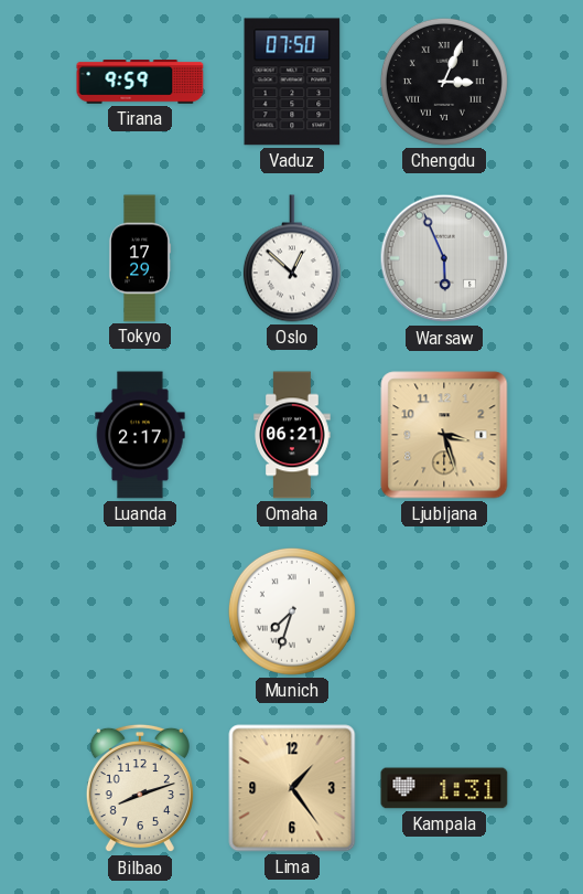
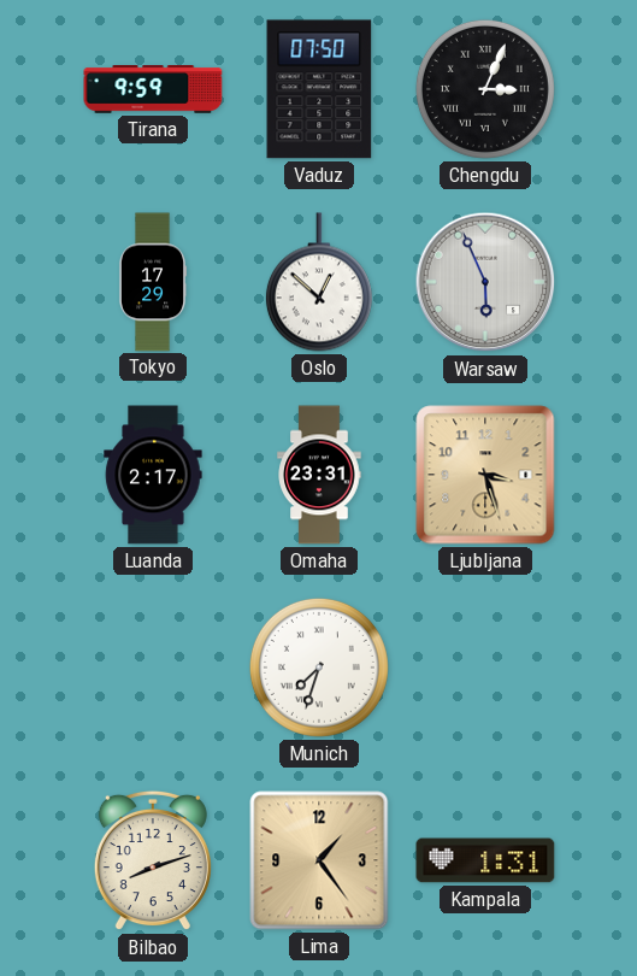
Omaha: 06:21 -> 23:31 (319, 475)
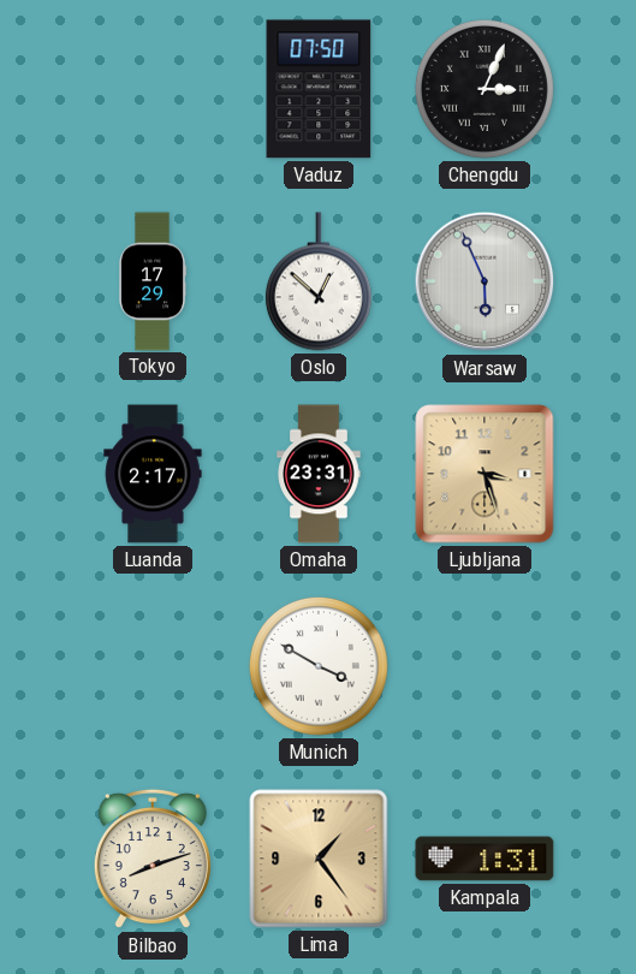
Tirana: 9:59 -> none (153, 90)
Munich: 7:33 -> 3:50 (319, 666)
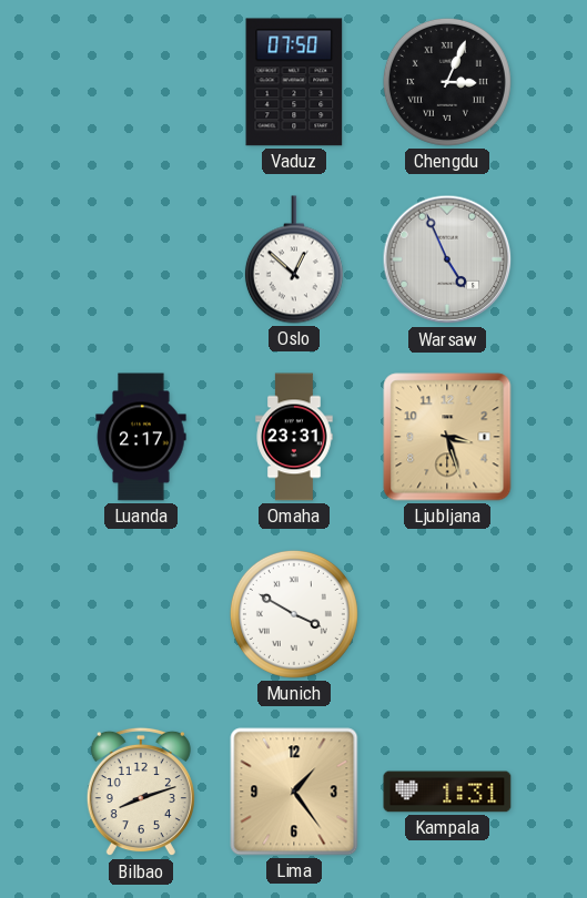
Tokyo: 17:29 -> none (153, 281)
Warsaw: 5:56 -> 4:56 (447, 259)
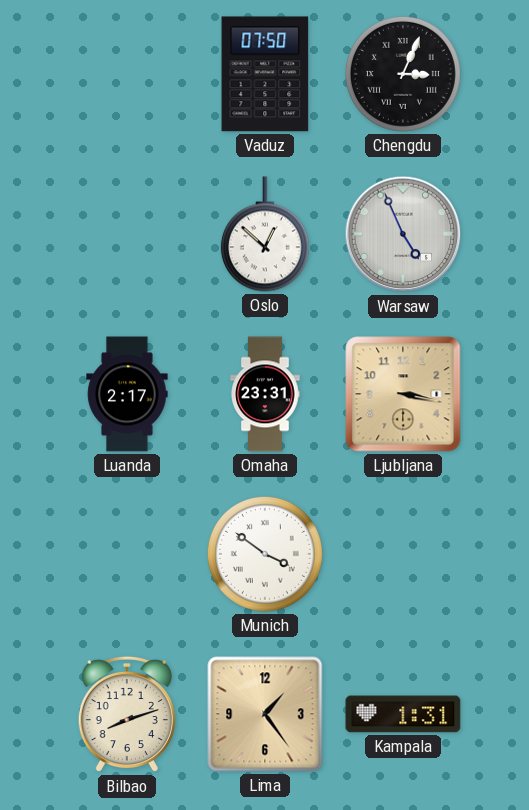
Ljubljana: 3:27 -> 3:17 (403, 394)
Munich: 3:50 -> 3:51 (265, 554)
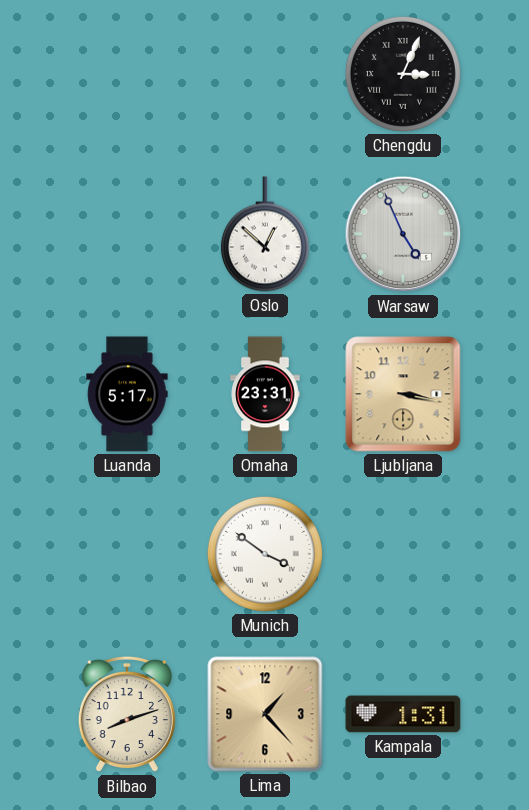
Vaduz: 07:50 -> none (265, 74)
Luanda: 2:17 -> 5:17 (127, 394)
Lima: 1:24 -> 1:23 (265, 714)
